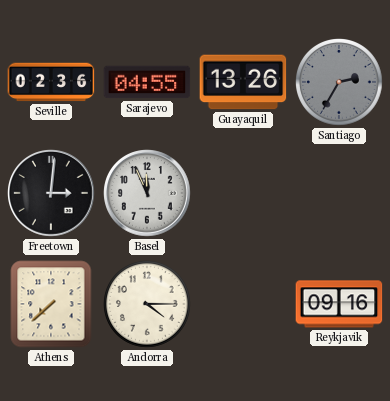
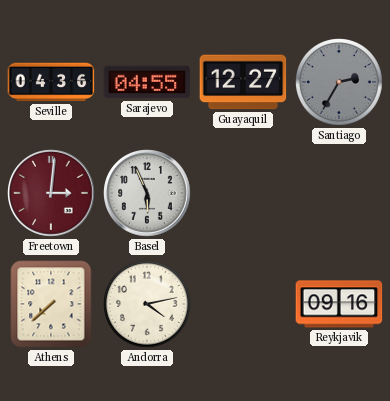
Seville: 02:36 -> 04:36 (51, 82)
Guayaquil: 13:26 -> 12:27 (243, 82)
Freetown dial: black -> burgundy (51, 193)
Basel: 11:56 -> 5:56 (147, 193)
Andorra: 4:15 -> 4:13 (148, 305)
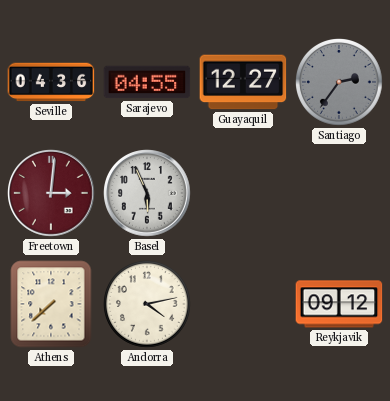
Santiago: 2:35 -> 2:36 (340, 83)
Reykjavik: 09:16 -> 09:12 (339, 304)
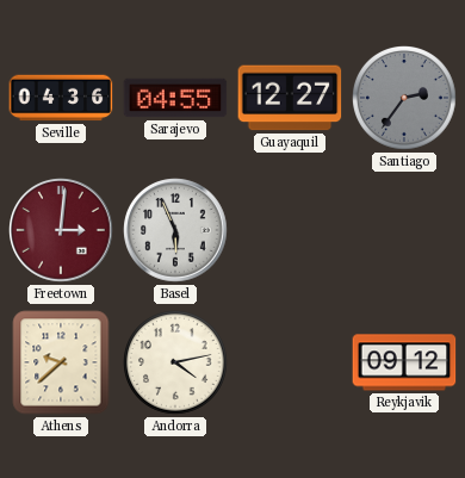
Athens: 7:38 -> 9:38 (61, 362)
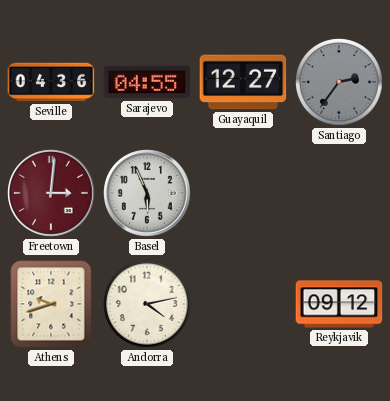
Athens: 9:38 -> 9:42 (51, 304)
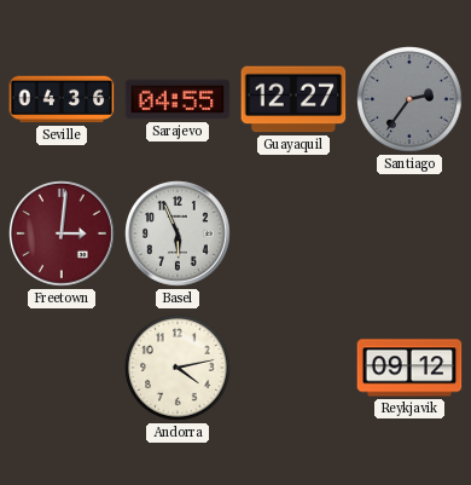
Athens: 9:42 -> none (51, 304)
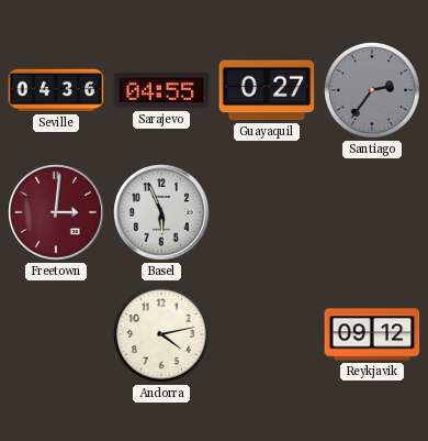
Guayaquil: 12:27 -> 0:27 (267, 90)
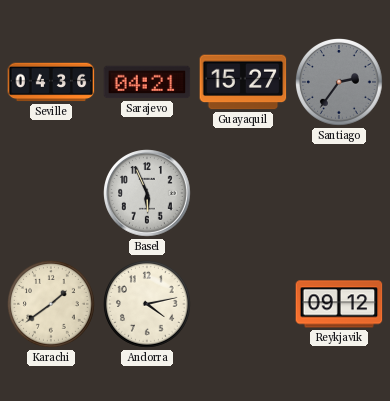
Sarajevo: 04:55 -> 04:21 (147, 82)
Guayaquil: 0:27 -> 15:27 (243, 82)
Freetown: 3:01 -> none (56, 212)
Karachi: none -> 1:39 (52, 305)
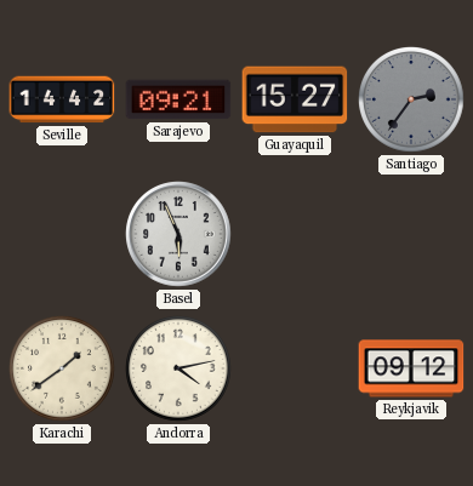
Seville: 04:36 -> 14:42 (62, 99)
Sarajevo: 04:21 -> 09:21 (178, 99)
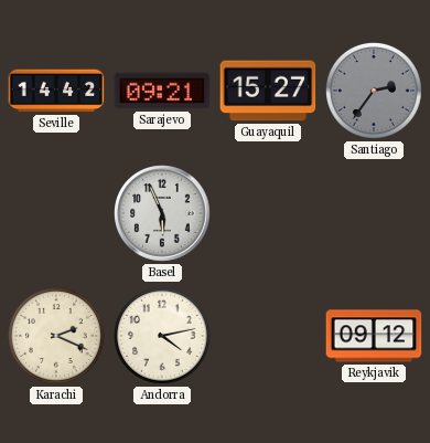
Karachi: 1:39 -> 2:19 (57, 337)
